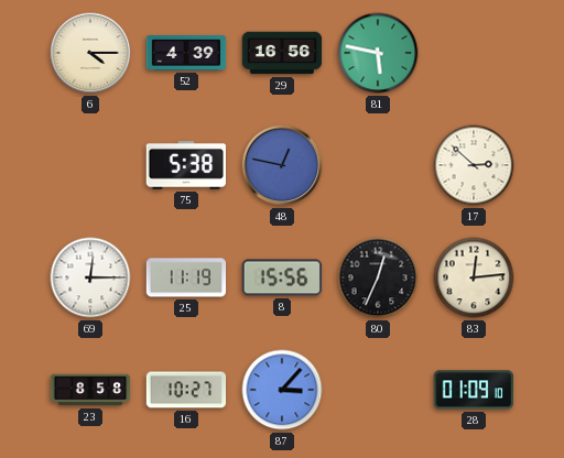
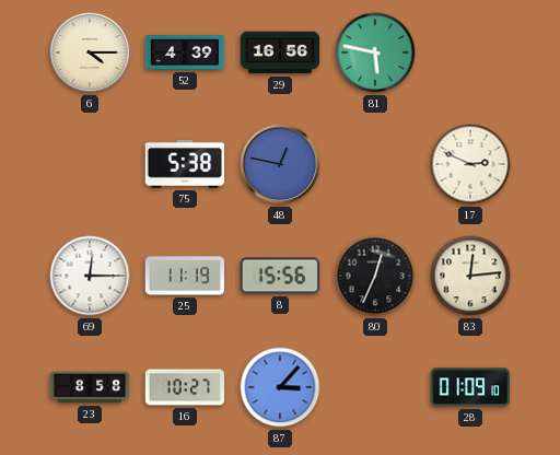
17: 2:52 -> 2:49 (470, 164)
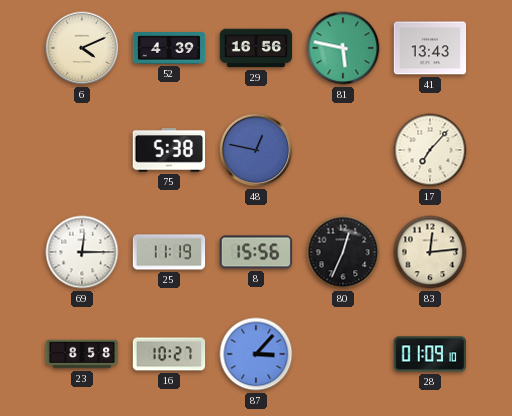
6: 4:15 -> 4:11 (82, 48)
41: none -> 13:43 (430, 48)
17: 2:49 -> 7:07 (430, 150)
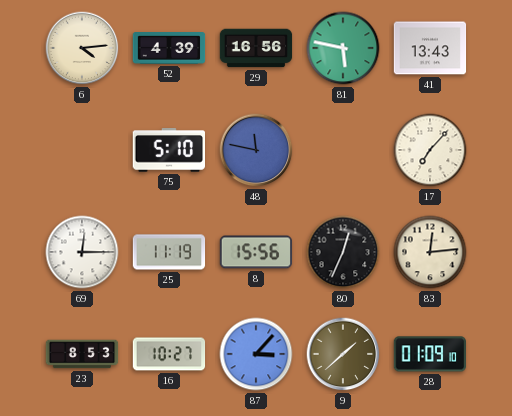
6: 4:11 -> 4:14 (82, 48)
75: 5:38 -> 5:10 (168, 150)
48: 12:47 -> 11:47 (256, 150)
23: 8:58 -> 8:53 (82, 354)
9: none -> 1:38 (343, 354)
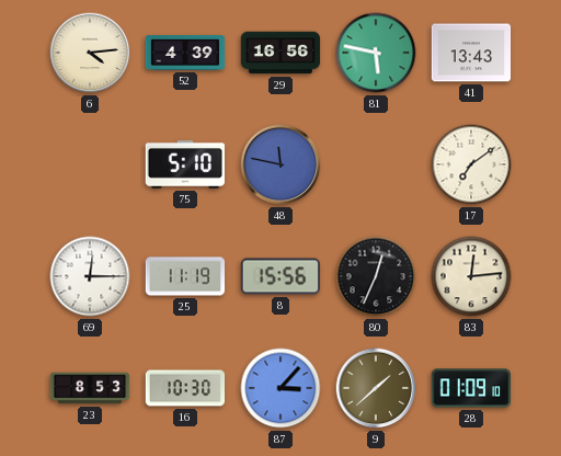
17: 7:07 -> 7:09 (471, 164)
16: 10:27 -> 10:30 (185, 388)
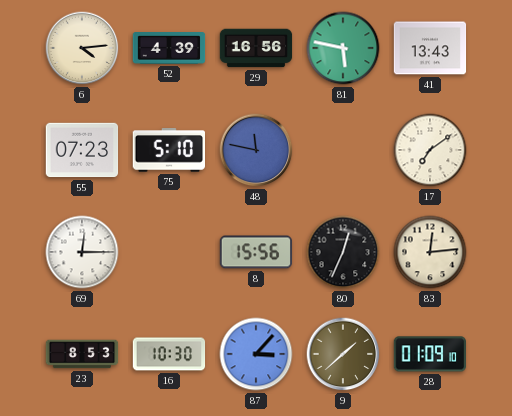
55: none -> 07:23 (82, 150)
25: 11:19 -> none (185, 276)
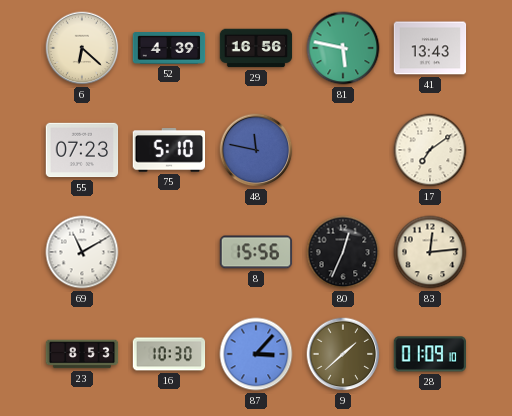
6: 4:14 -> 6:22 (82, 48)
69: 12:15 -> 11:10 (82, 252)
